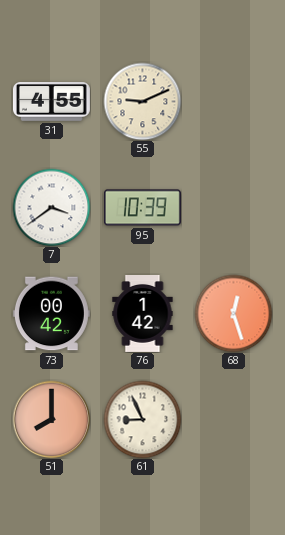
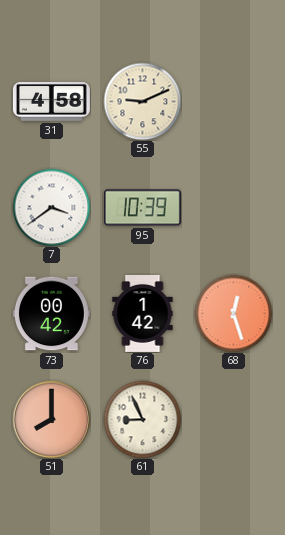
31: 4:55 -> 4:58 (51, 102)
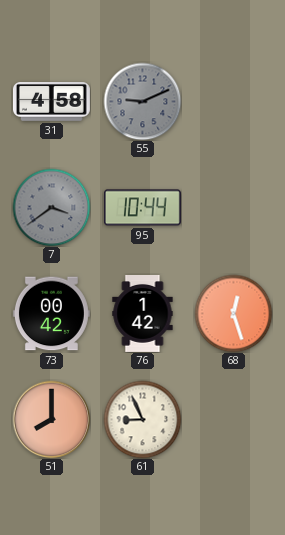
55 dial: cream -> grey (142, 101)
7 dial: white -> grey (51, 207)
95: 10:39 -> 10:44 (142, 208)
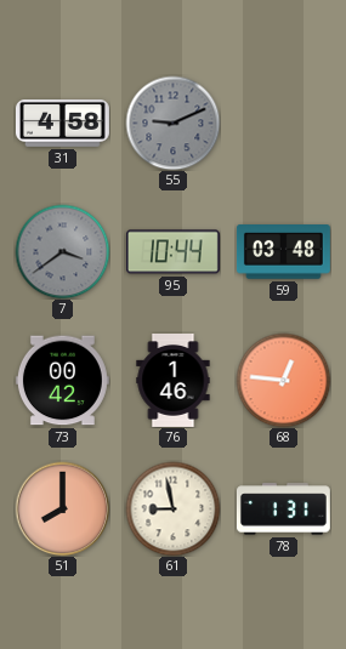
59: none -> 03:48 (283, 252)
76: 1:42 -> 1:46 (174, 381)
68: 12:27 -> 12:46 (283, 380)
61: 8:56 -> 8:58 (172, 508)
78: none -> 1:31 (283, 509)
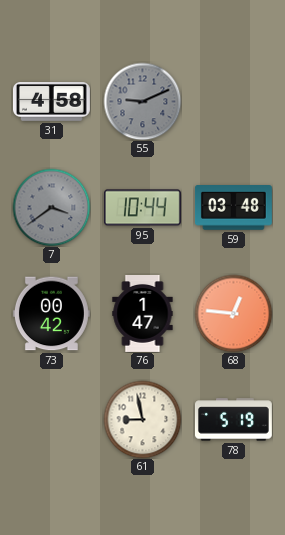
76: 1:46 -> 1:47 (143, 314)
51: 8:00 -> none (62, 508)
78: 1:31 -> 5:19 (233, 420)
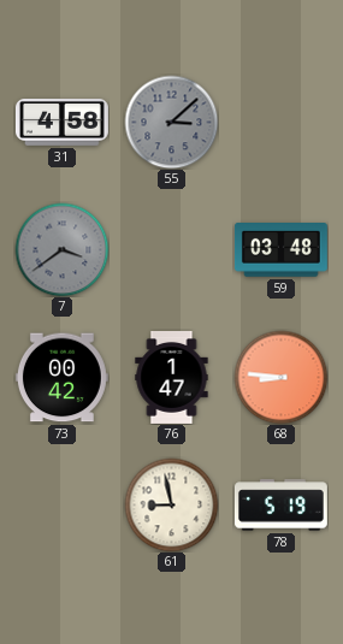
55: 9:11 -> 3:08 (171, 122)
95: 10:44 -> none (142, 208)
68: 12:46 -> 8:46 (280, 377)
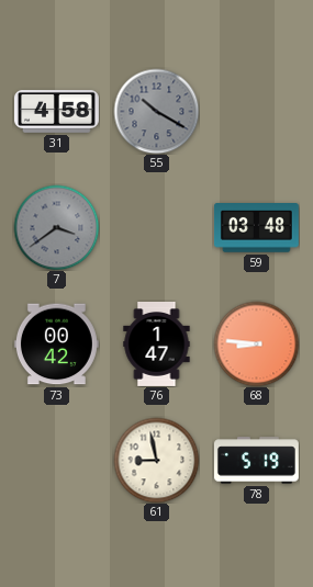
55: 3:08 -> 10:20 (156, 111)
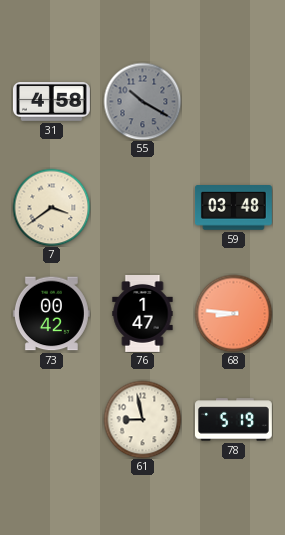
7 dial: grey -> cream (51, 207)
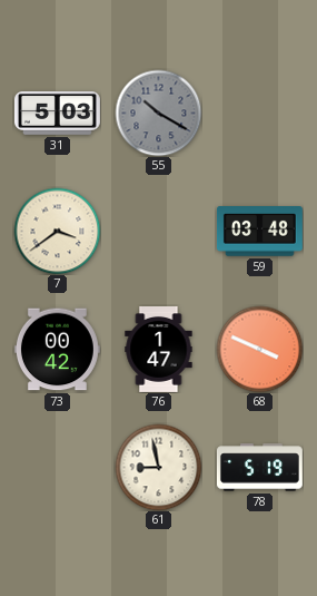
31: 4:58 -> 5:03 (57, 114)
68: 8:46 -> 3:49 (259, 349)
